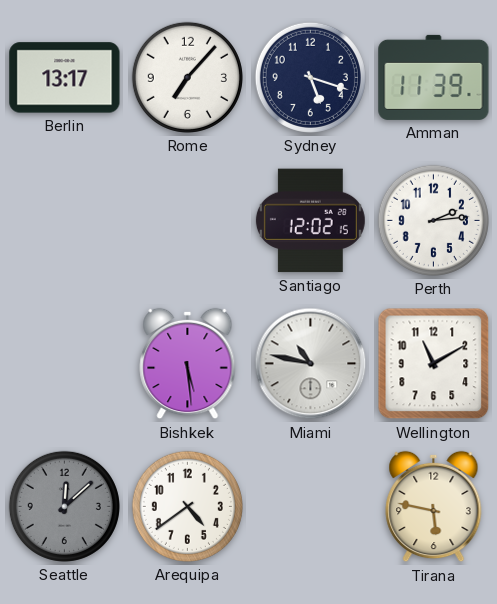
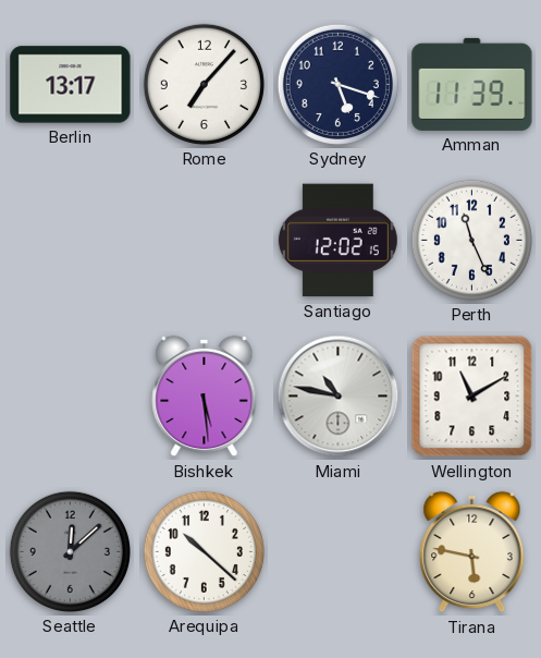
Perth: 2:14 -> 11:26 (471, 240)
Arequipa: 4:39 -> 10:22 (204, 551)
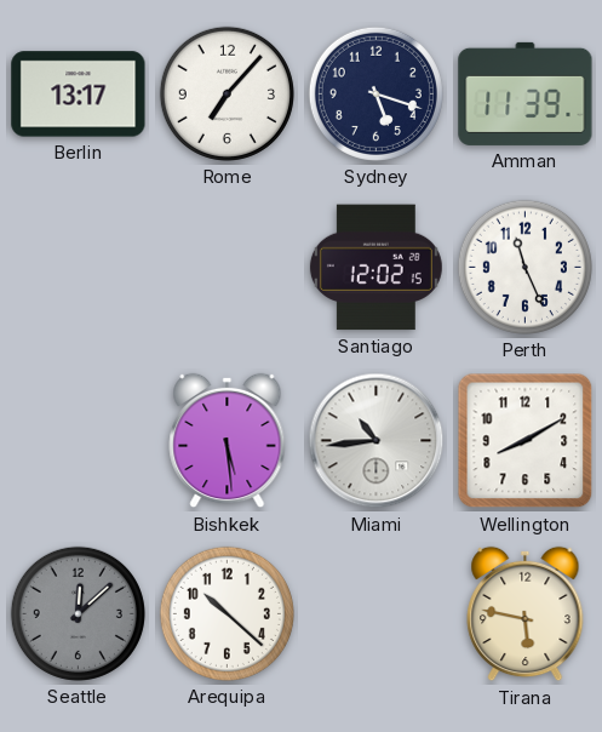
Miami: 10:47 -> 10:44 (377, 441)
Wellington: 11:10 -> 8:10 (526, 441)
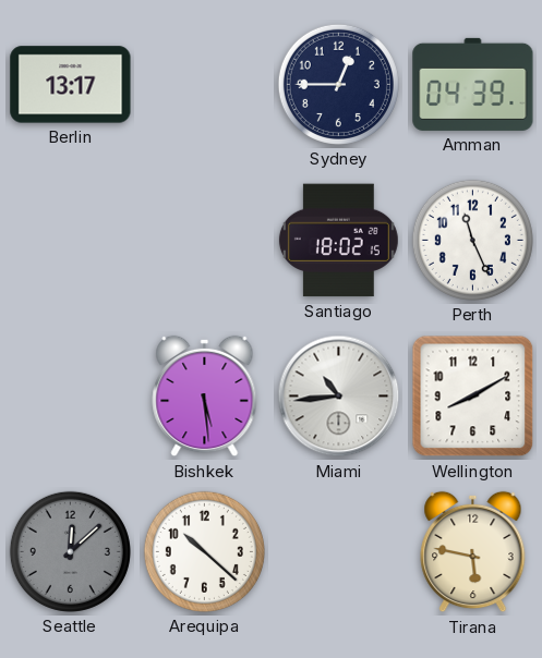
Rome: 7:07 -> none (227, 93)
Sydney: 5:18 -> 12:45 (338, 84)
Amman: 11:39 -> 04:39 (473, 84)
Santiago: 12:02 -> 18:02 (338, 241)
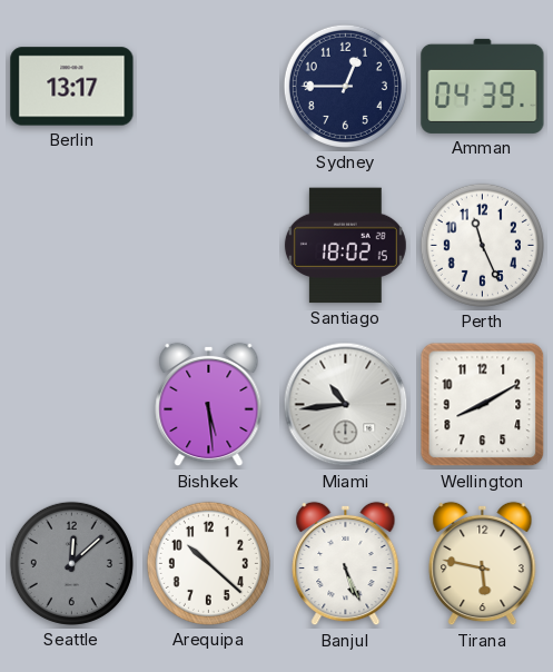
Banjul: none -> 5:26 (346, 564)
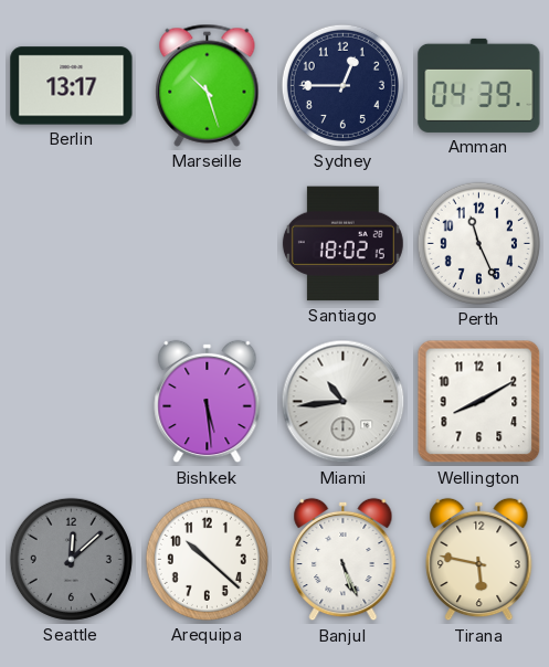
Marseille: none -> 10:27 (208, 85)
